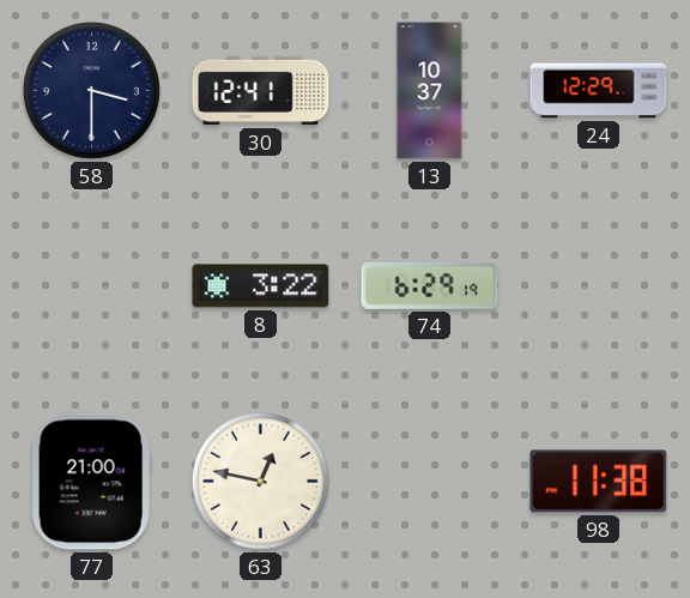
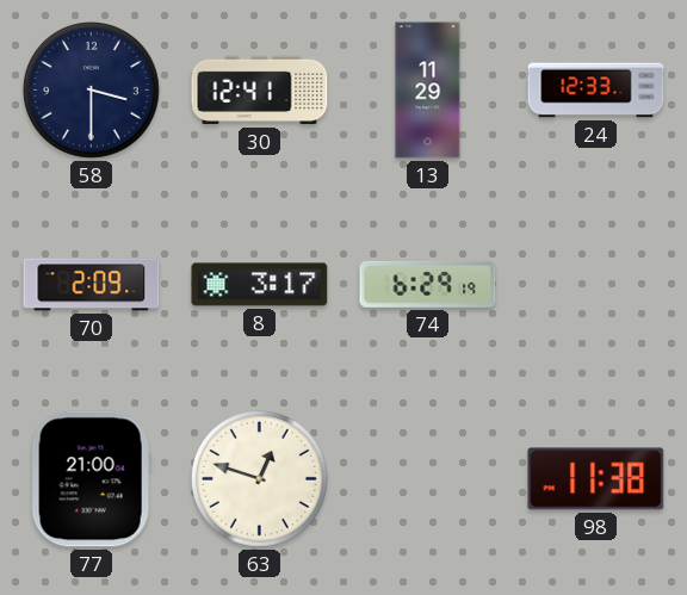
13: 10:37 -> 11:29 (428, 91)
24: 12:29 -> 12:33 (596, 91)
70: none -> 2:09 (92, 285)
8: 3:22 -> 3:17 (260, 285)
63: 12:47 -> 12:48 (259, 478)
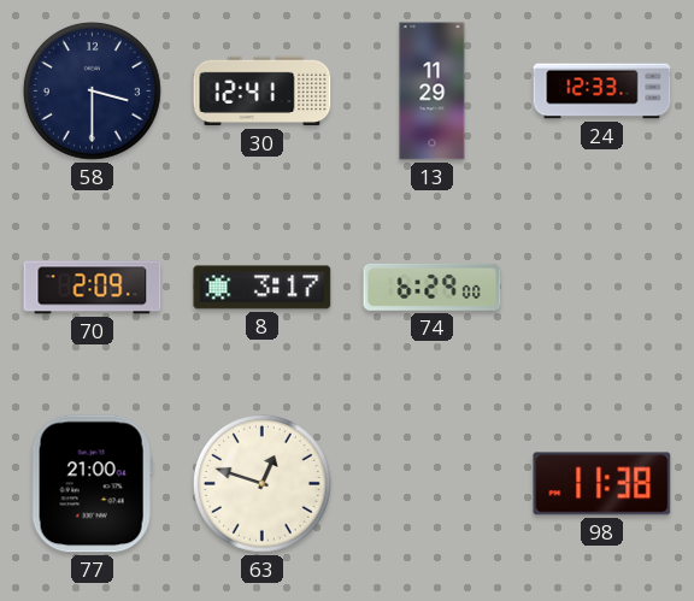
74: 6:29:19 -> 6:29:00 (433, 287)
